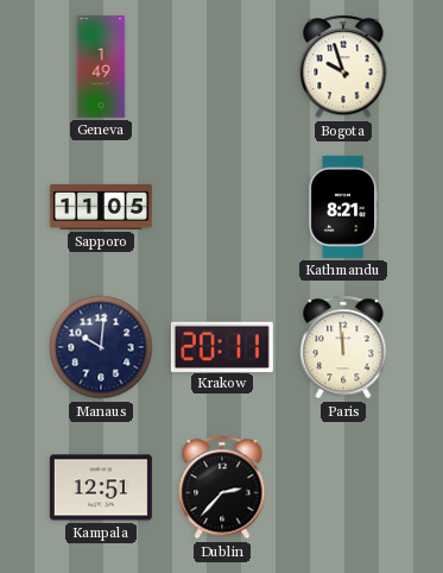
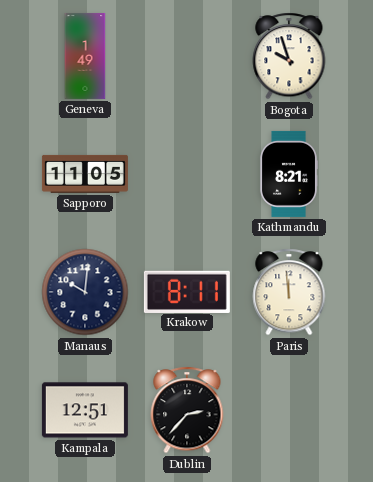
Krakow: 20:11 -> 8:11 (187, 291)
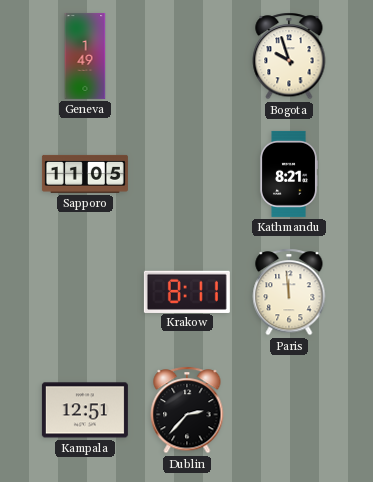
Manaus: 10:01 -> none (85, 292)
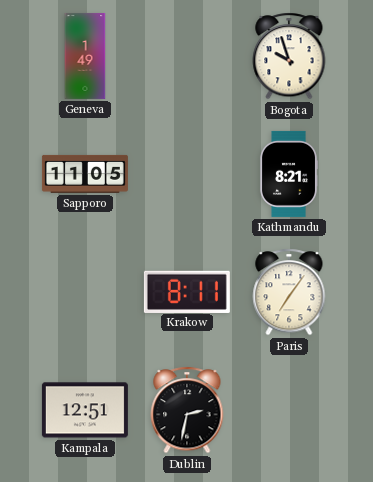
Paris: 11:59 -> 7:06 (289, 292)
Dublin: 2:37 -> 2:32 (187, 410)
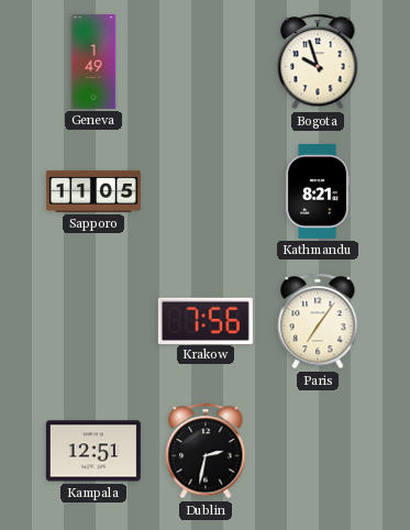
Krakow: 8:11 -> 7:56 (206, 320)
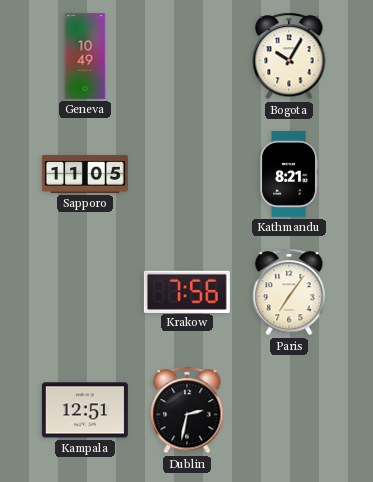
Geneva: 1:49 -> 10:49 (85, 56)
Bogota: 9:57 -> 10:05 (289, 56)
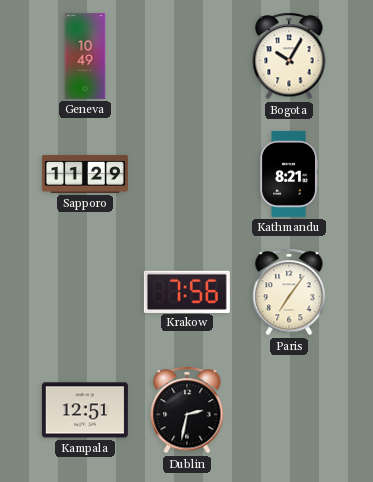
Sapporo: 11:05 -> 11:29 (85, 174)
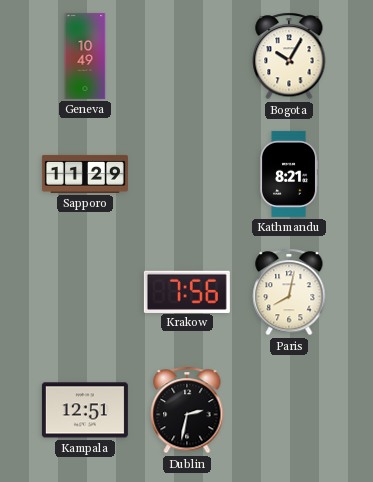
Paris: 7:06 -> 8:02 (289, 292)
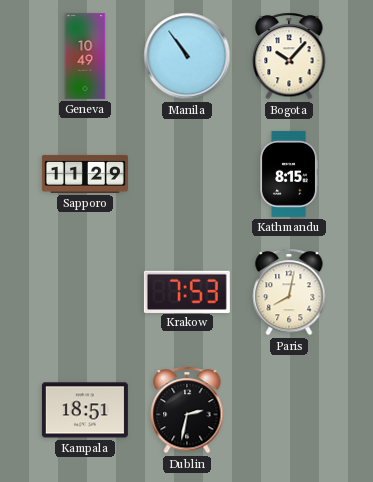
Manila: none -> 10:54 (187, 56)
Bogota: 10:05 -> 10:07 (289, 56)
Kathmandu: 8:21 -> 8:15 (289, 174)
Krakow: 7:56 -> 7:53 (187, 291)
Kampala: 12:51 -> 18:51 (85, 410)
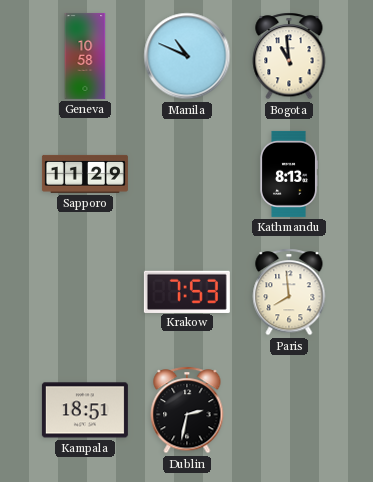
Geneva: 10:49 -> 10:58 (85, 56)
Manila: 10:54 -> 10:49 (187, 56)
Bogota: 10:07 -> 10:59 (289, 56)
Kathmandu: 8:15 -> 8:13 (289, 174)
Paris: 8:02 -> 7:59 (289, 292)
